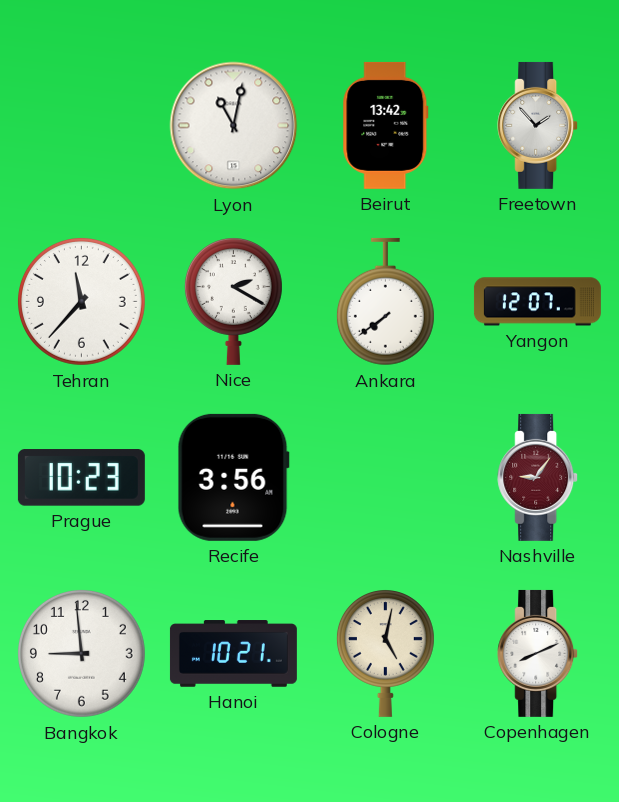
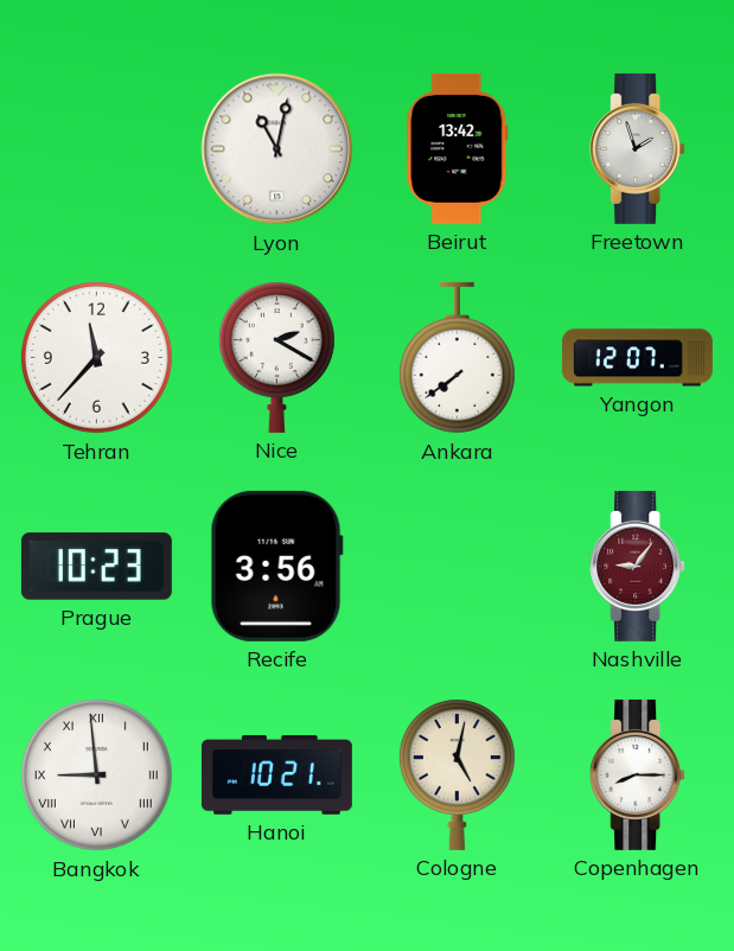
Freetown: 1:53 -> 1:57 (638, 148)
Bangkok numerals: Arabic -> Roman (96, 774)
Copenhagen: 8:11 -> 8:15 (638, 774)
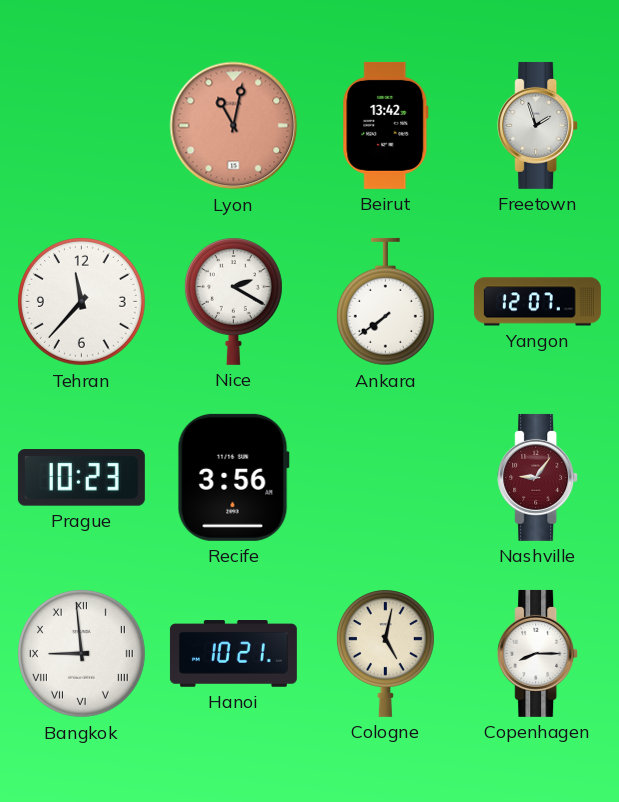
Lyon dial: white -> salmon (234, 126)
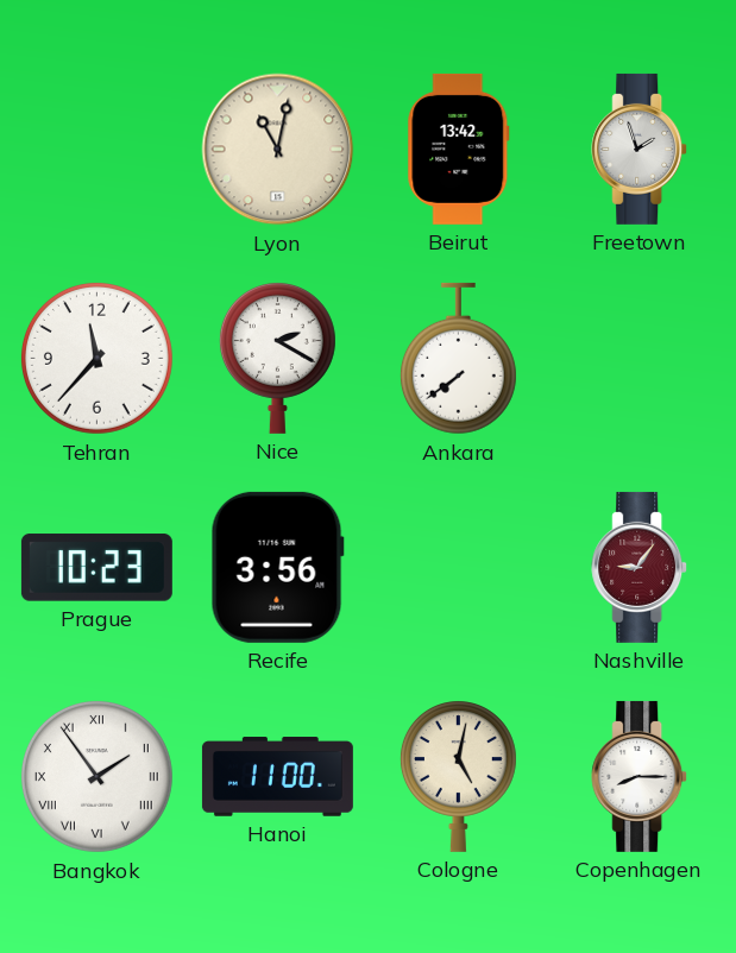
Lyon dial: salmon -> cream (278, 150)
Yangon: 12:07 -> none (537, 302)
Bangkok: 8:59 -> 1:54 (96, 776)
Hanoi: 10:21 -> 11:00 (277, 777)
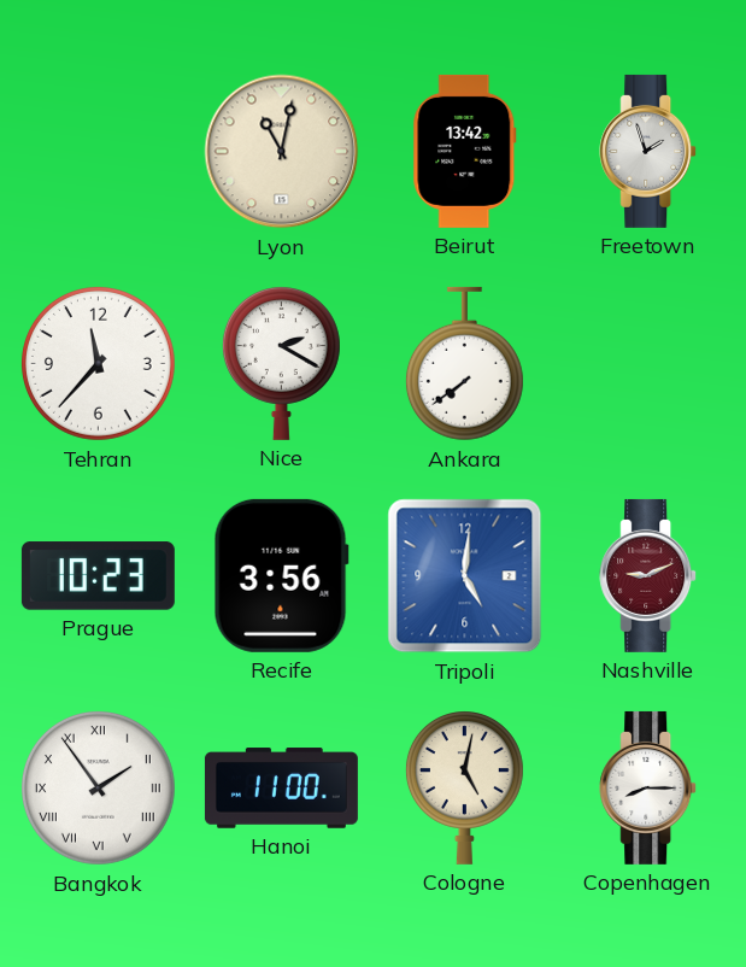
Tripoli: none -> 5:01 (465, 576)
Nashville: 9:06 -> 9:11 (648, 575)
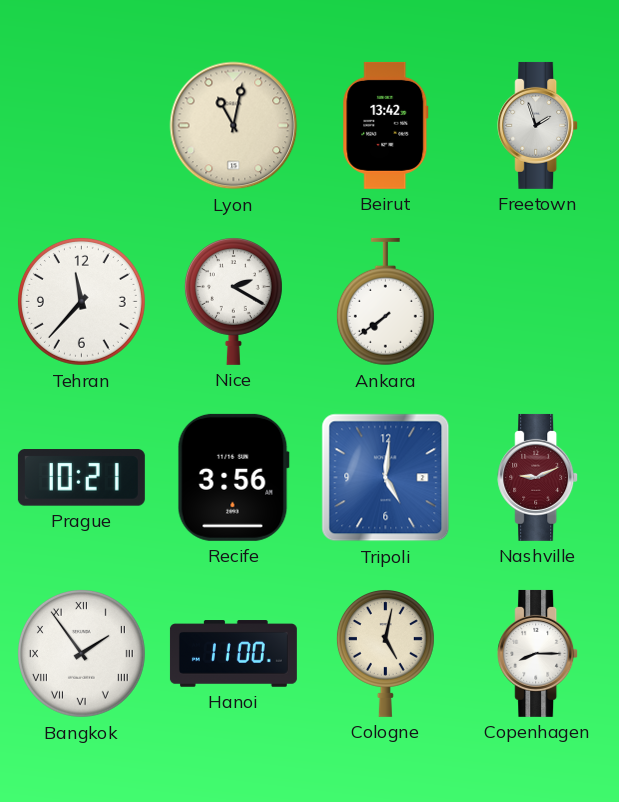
Prague: 10:23 -> 10:21 (81, 478)
